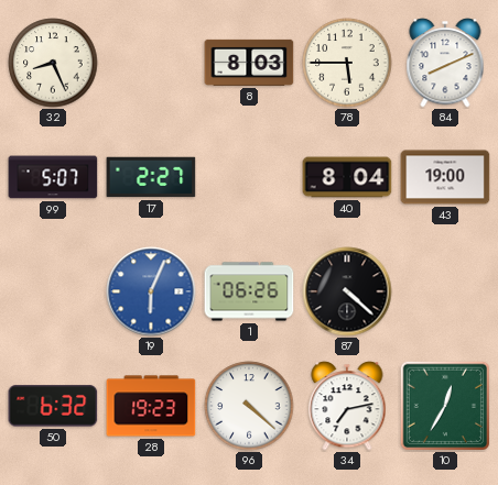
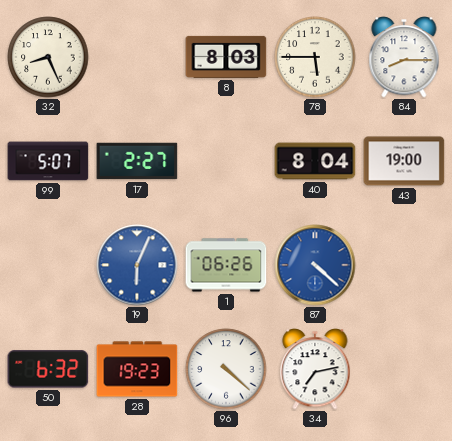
84: 8:11 -> 8:15 (404, 57)
87 dial: black -> blue (315, 265)
10: 12:35 -> none (444, 405)
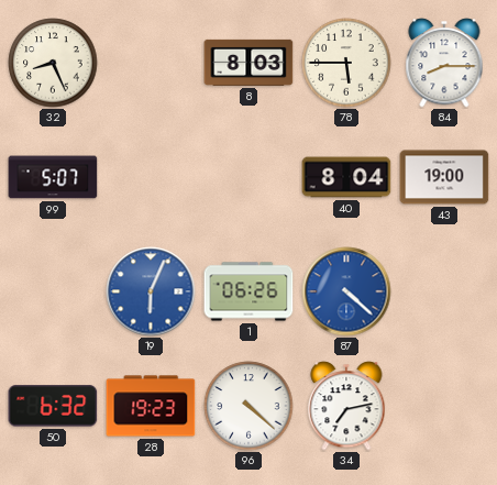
17: 2:27 -> none (137, 161)
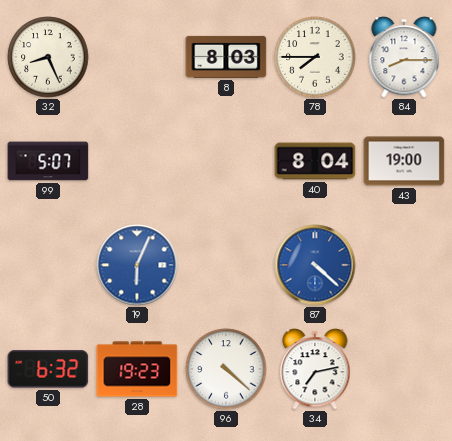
78: 5:45 -> 7:45 (315, 57)
1: 06:26 -> none (248, 291)
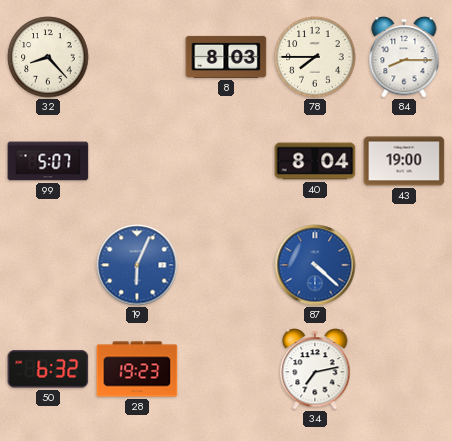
32: 8:26 -> 8:23 (48, 57)
96: 4:22 -> none (226, 369)
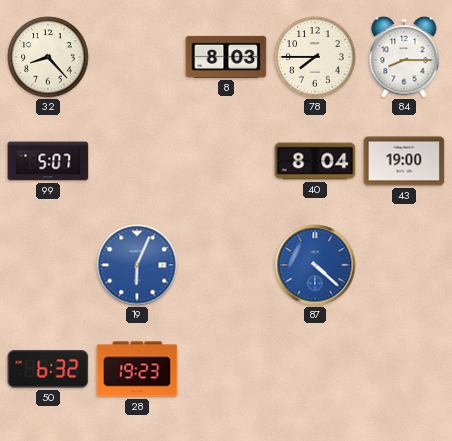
34: 7:13 -> none (315, 369)
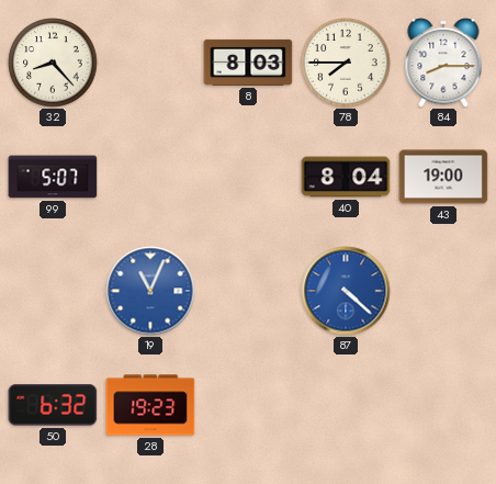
19: 6:04 -> 11:04 (150, 291)
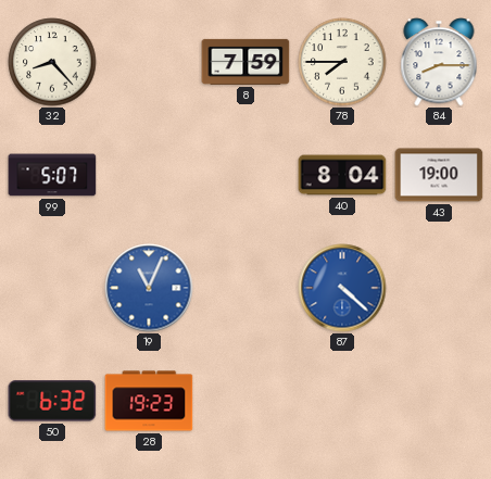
8: 8:03 -> 7:59 (246, 62)
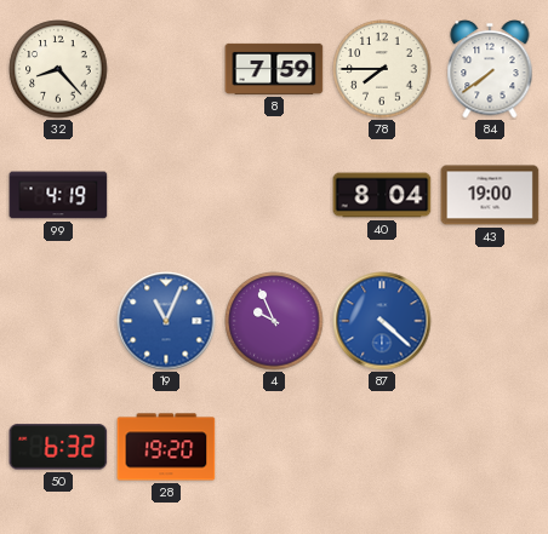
84: 8:15 -> 7:39 (490, 69)
99: 5:07 -> 4:19 (58, 195)
4: none -> 9:56 (274, 321)
28: 19:23 -> 19:20 (166, 447)
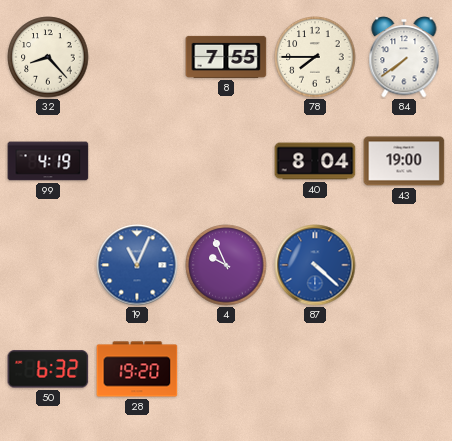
8: 7:59 -> 7:55 (226, 57)
